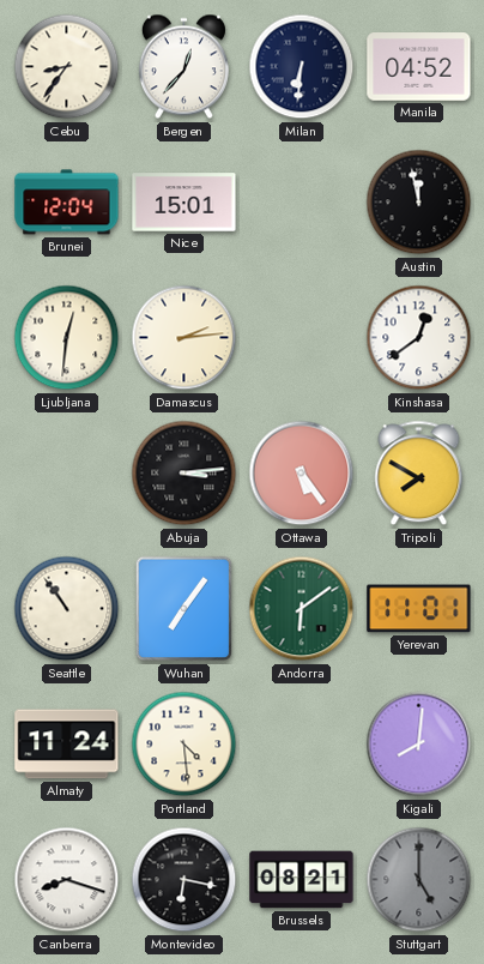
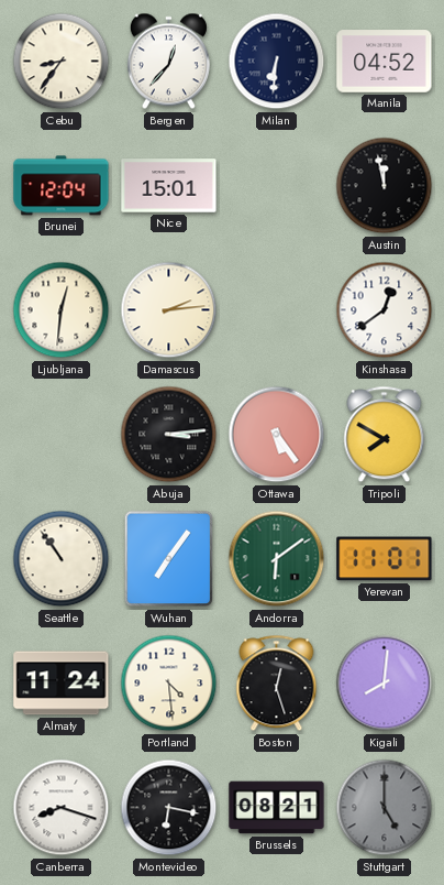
Boston: none -> 12:27 (277, 684)
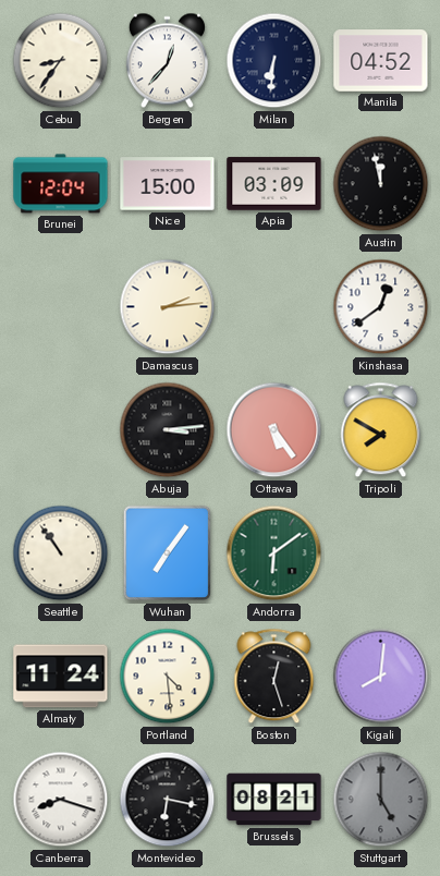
Nice: 15:01 -> 15:00 (168, 184)
Apia: none -> 03:09 (274, 184)
Ljubljana: 12:31 -> none (62, 310)
Yerevan: 11:01 -> none (385, 559)
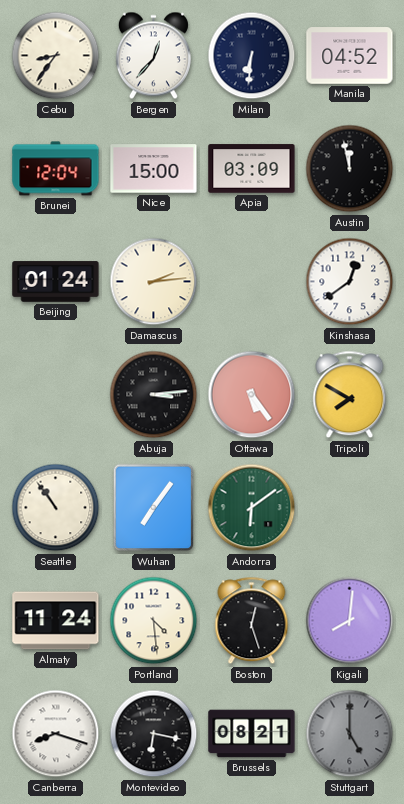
Beijing: none -> 01:24 (56, 282)
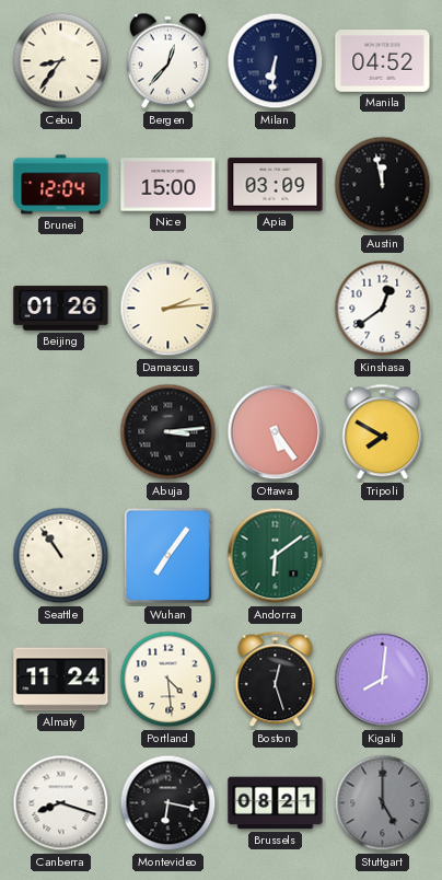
Beijing: 01:24 -> 01:26 (61, 309)
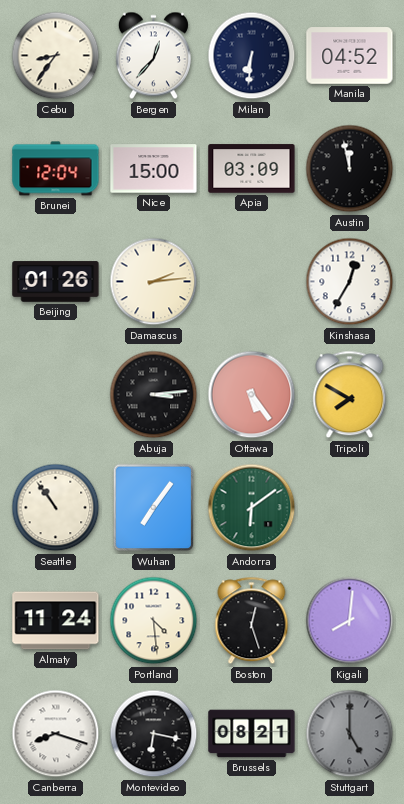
Kinshasa: 12:39 -> 12:35 (350, 282)
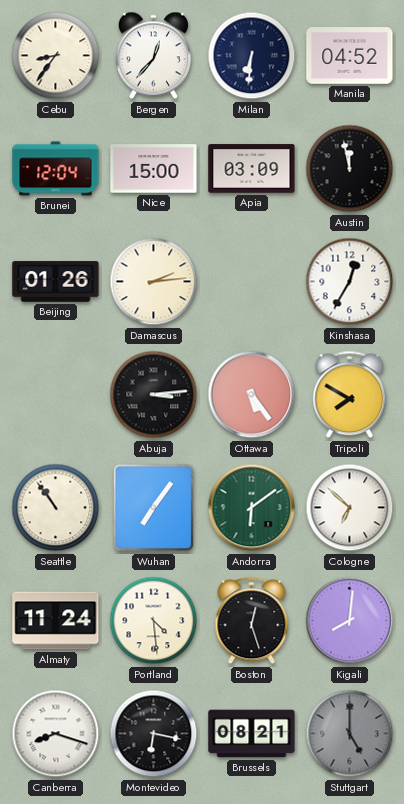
Cologne: none -> 6:52 (350, 508)
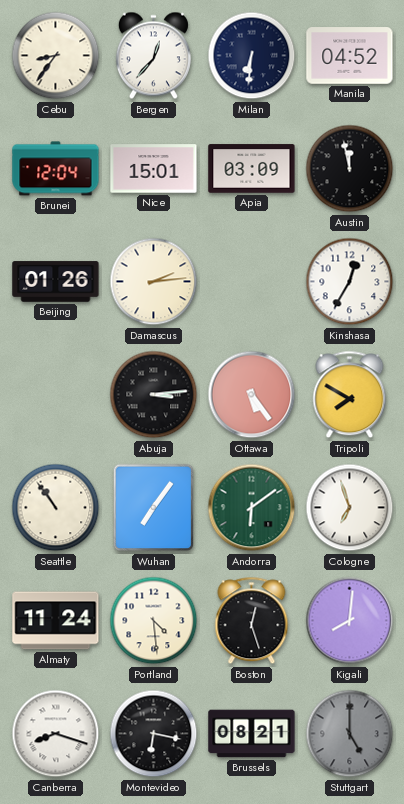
Nice: 15:00 -> 15:01 (154, 169)
Cologne: 6:52 -> 6:57 (350, 508)
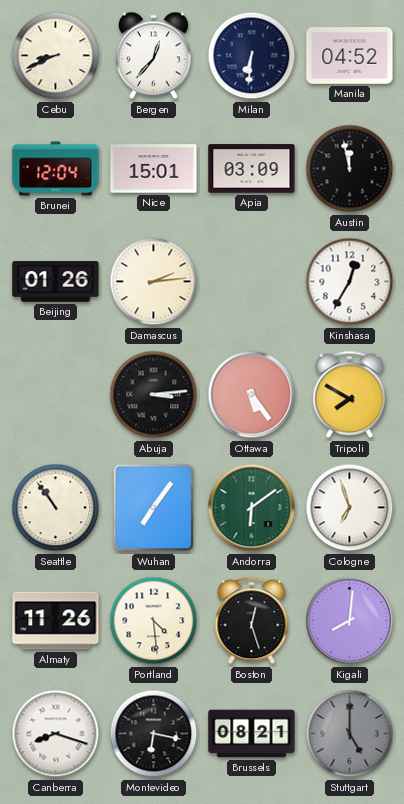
Cebu: 8:36 -> 8:41 (56, 56)
Almaty: 11:24 -> 11:26 (56, 621)
